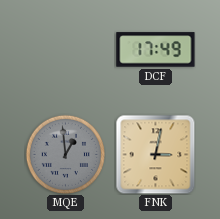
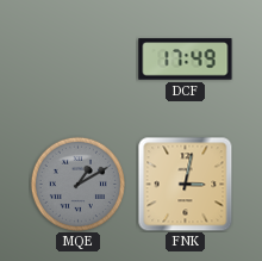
MQE: 12:59 -> 1:10 (77, 184)
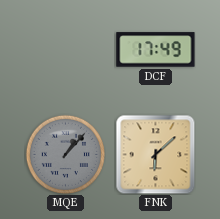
MQE: 1:10 -> 1:07 (65, 154)
FNK: 3:02 -> 6:08 (155, 154)
